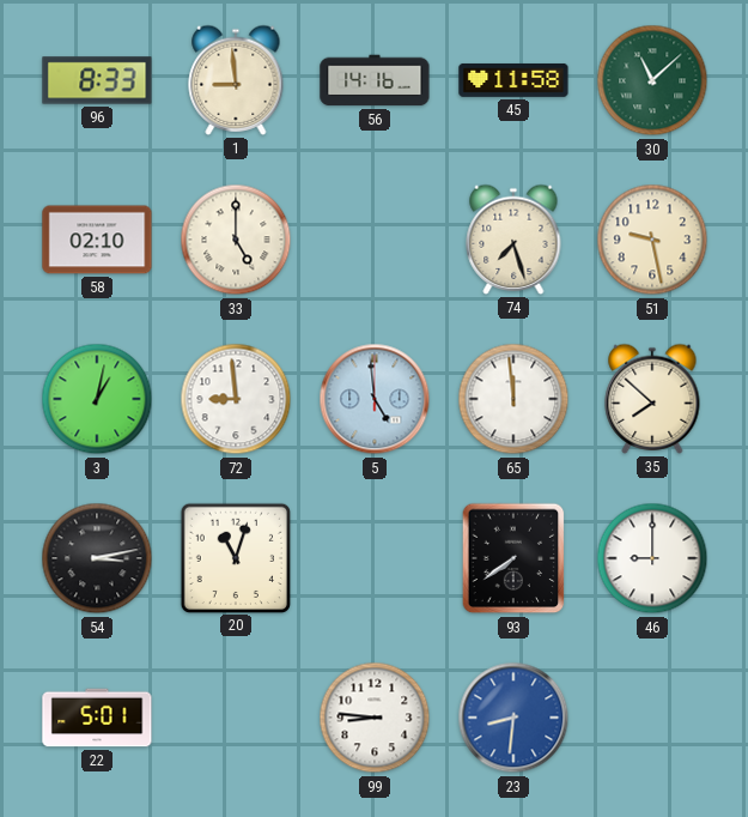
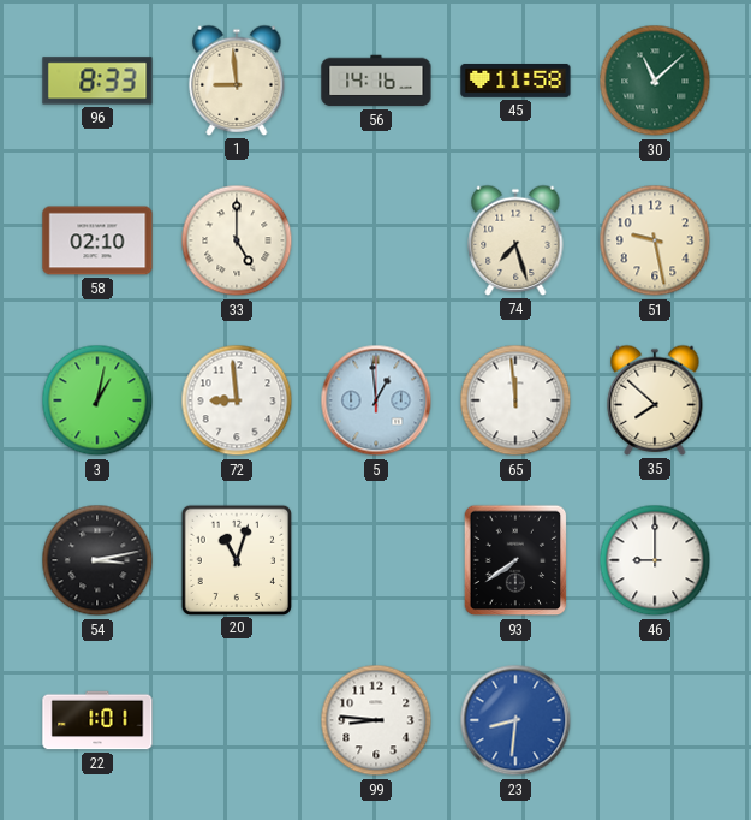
5: 4:59 -> 12:59 (376, 400)
22: 5:01 -> 1:01 (97, 720)
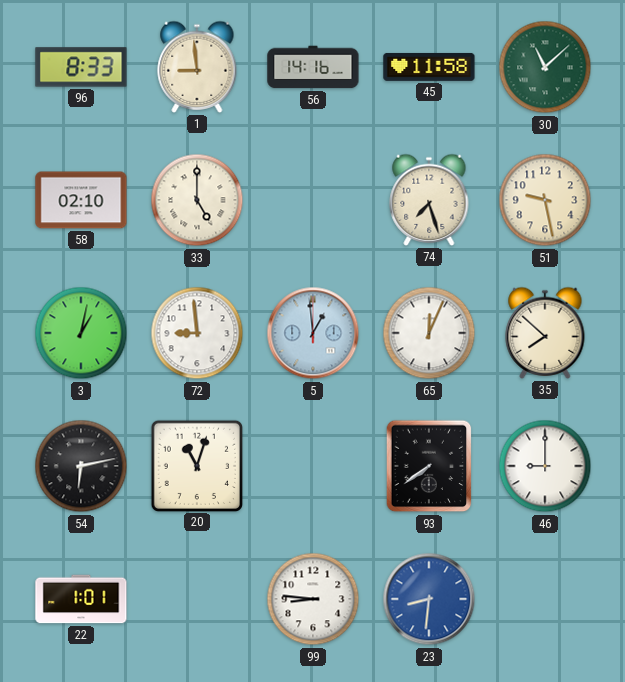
65: 11:59 -> 12:04 (429, 333)
54: 3:13 -> 6:13 (81, 466)
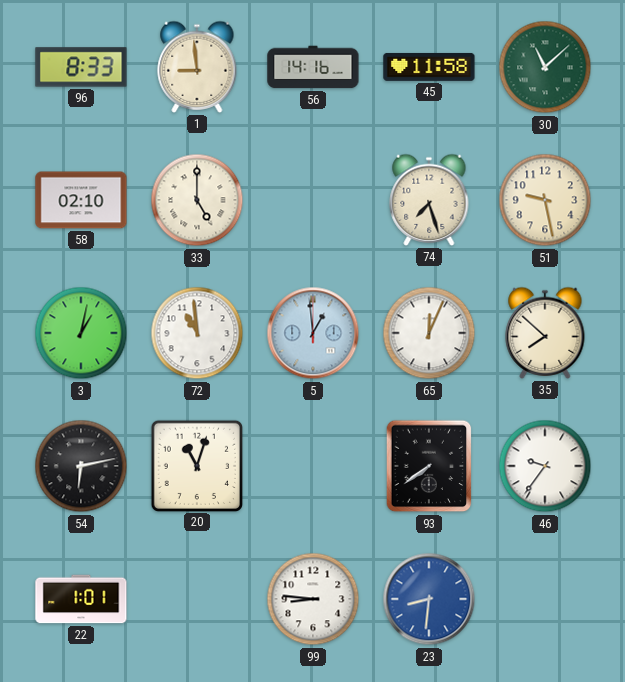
72: 8:59 -> 10:59 (197, 333)
46: 9:00 -> 9:36 (545, 466)
